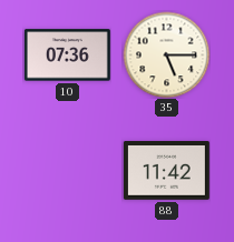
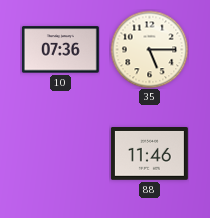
88: 11:42 -> 11:46 (149, 154)
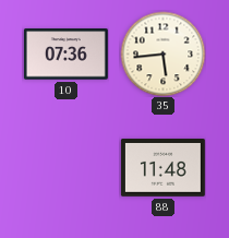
35: 5:15 -> 5:44 (162, 53)
88: 11:46 -> 11:48 (162, 168)
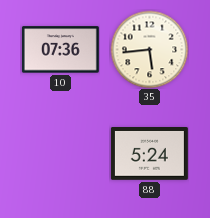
88: 11:48 -> 5:24 (149, 154)
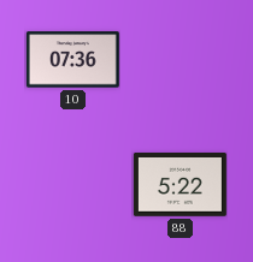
35: 5:44 -> none (149, 49)
88: 5:24 -> 5:22 (180, 185)
